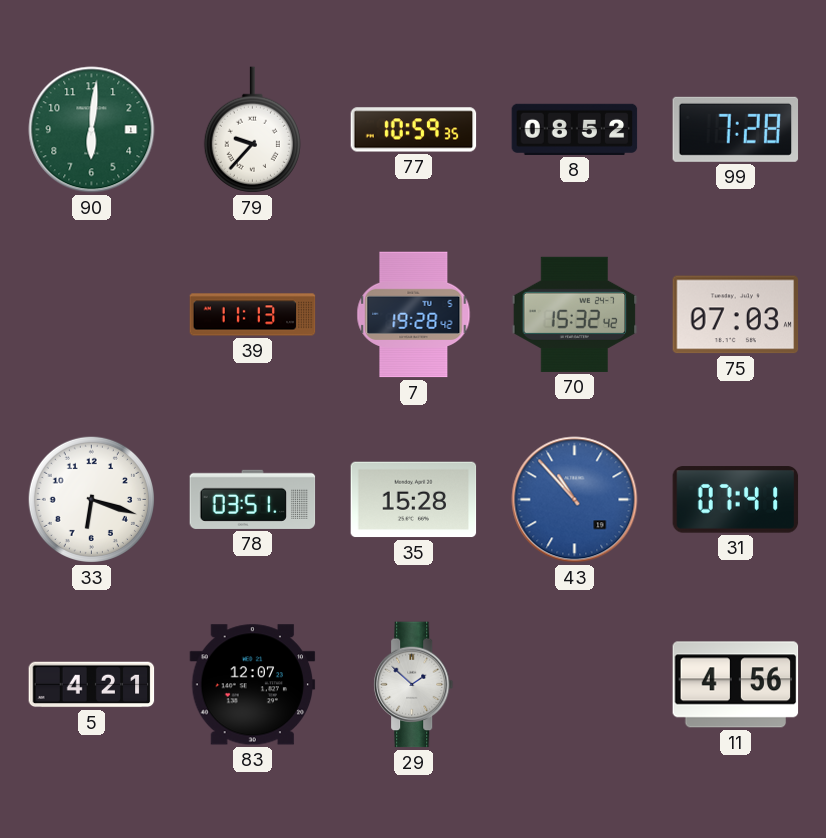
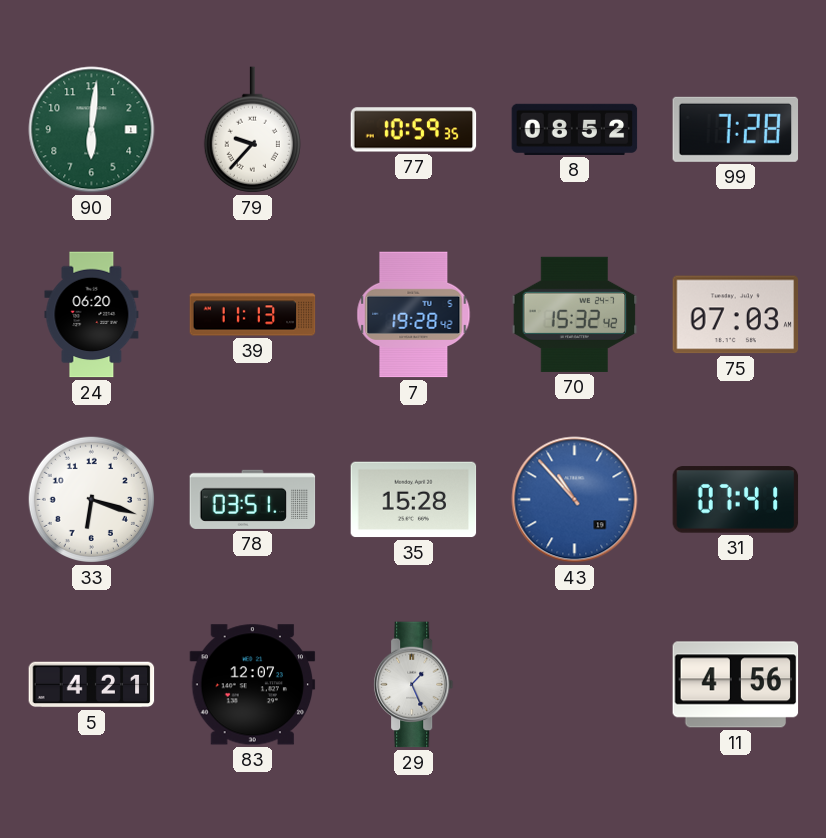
24: none -> 06:20 (92, 315)
29: 1:52 -> 1:26 (414, 685)
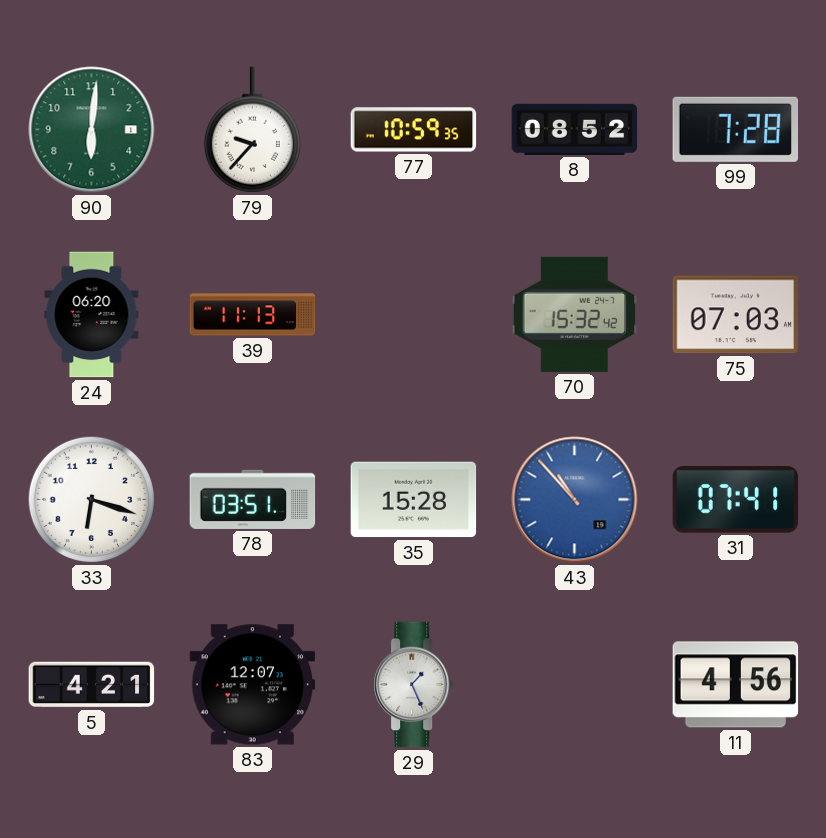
7: 19:28 -> none (414, 315)
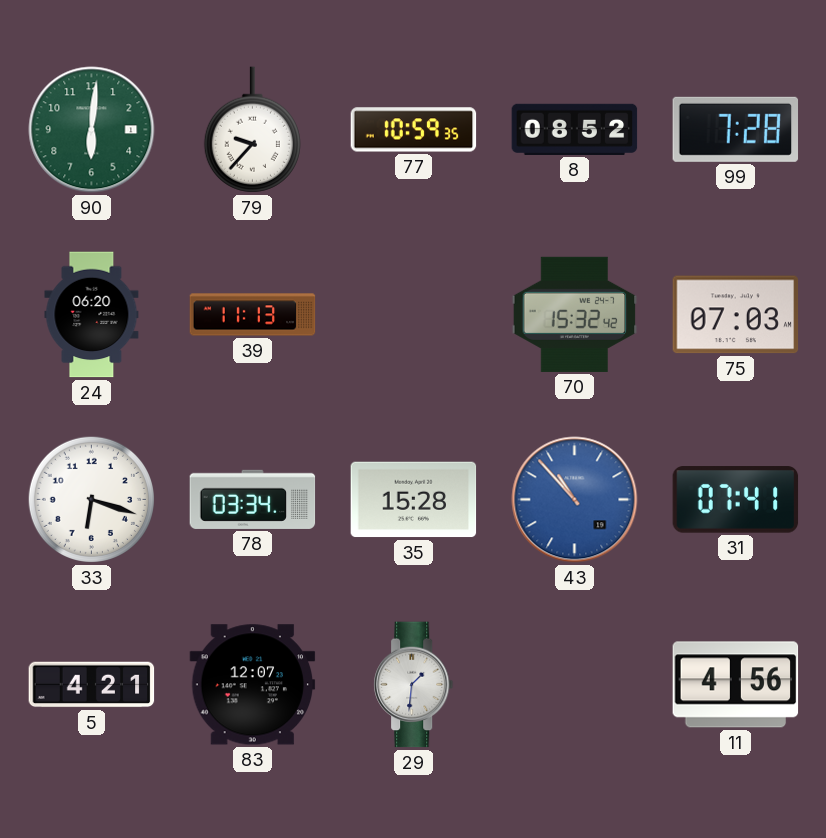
78: 03:51 -> 03:34 (253, 499)
29: 1:26 -> 1:31 (414, 685)
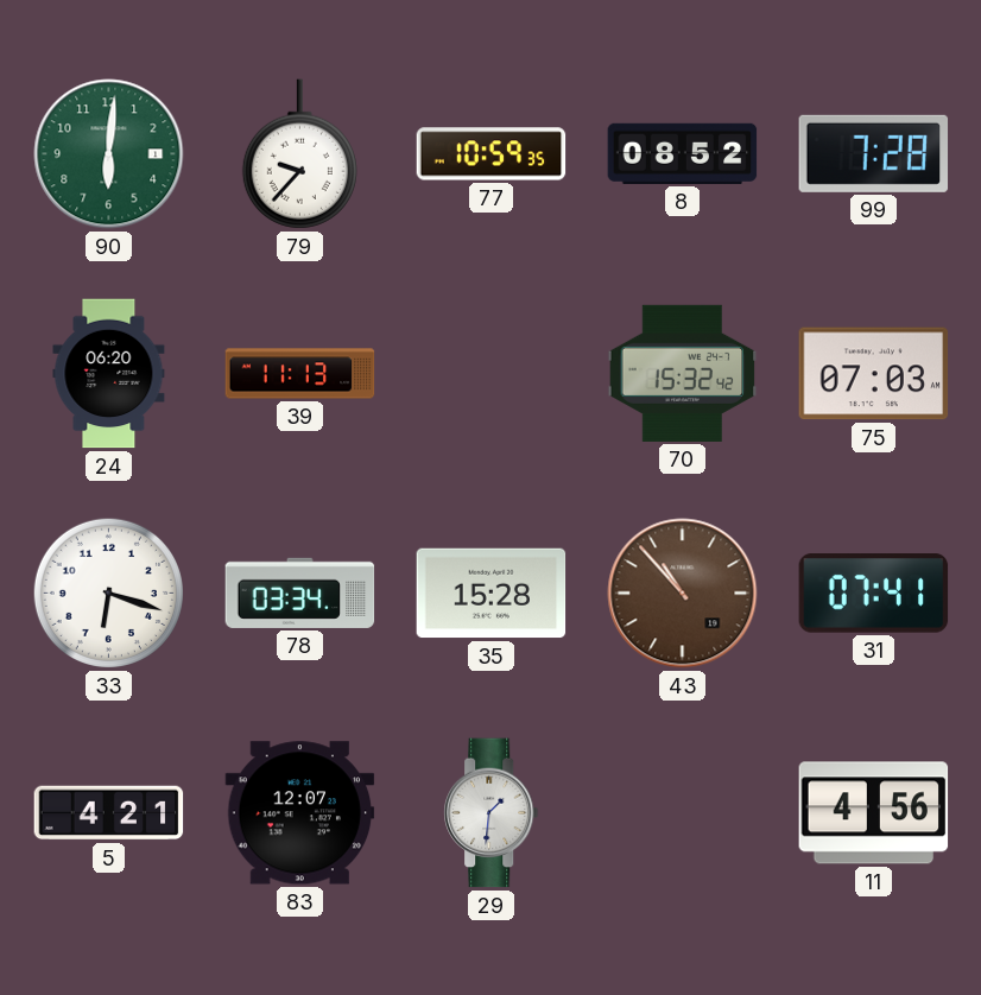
43 dial: blue -> brown (683, 594)
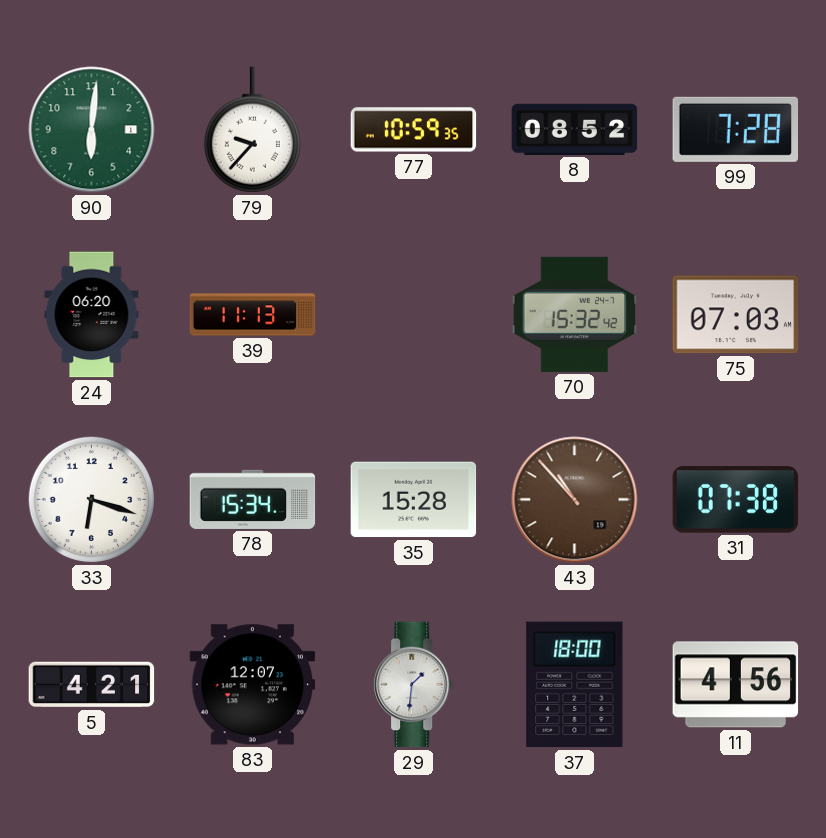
78: 03:34 -> 15:34 (253, 499)
31: 07:41 -> 07:38 (736, 500)
37: none -> 18:00 (575, 685)
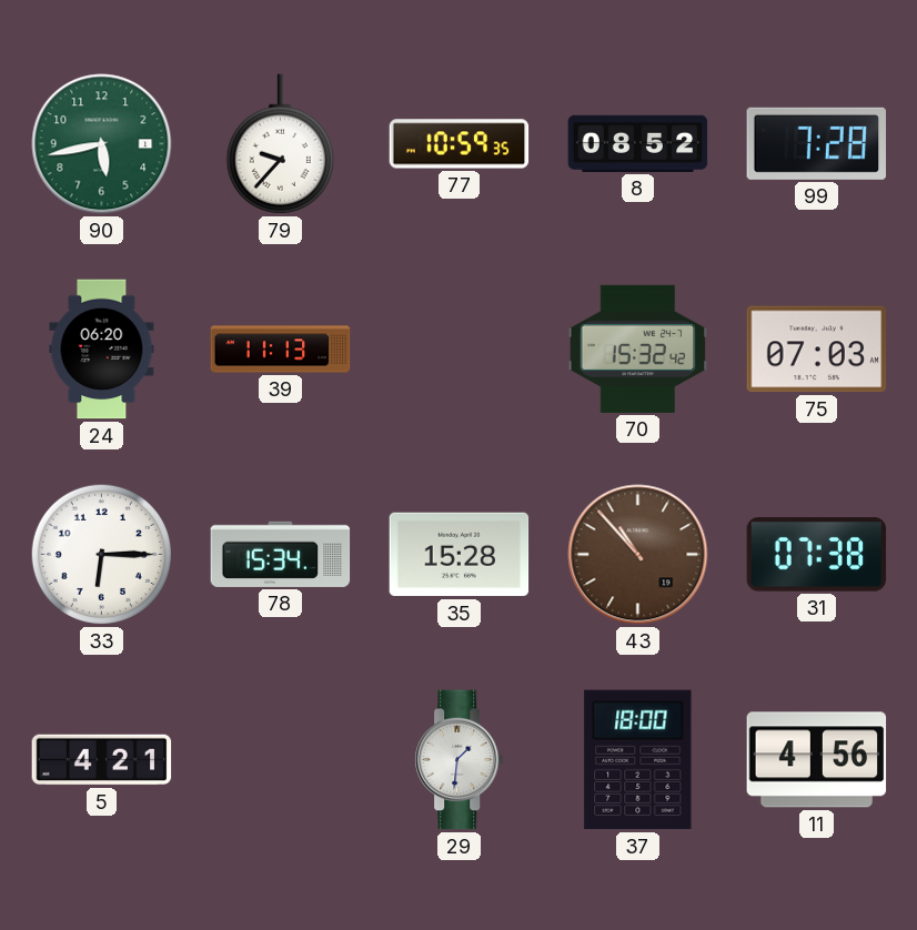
90: 6:01 -> 5:43 (102, 144)
33: 6:18 -> 6:15 (101, 554)
83: 12:07 -> none (253, 685)
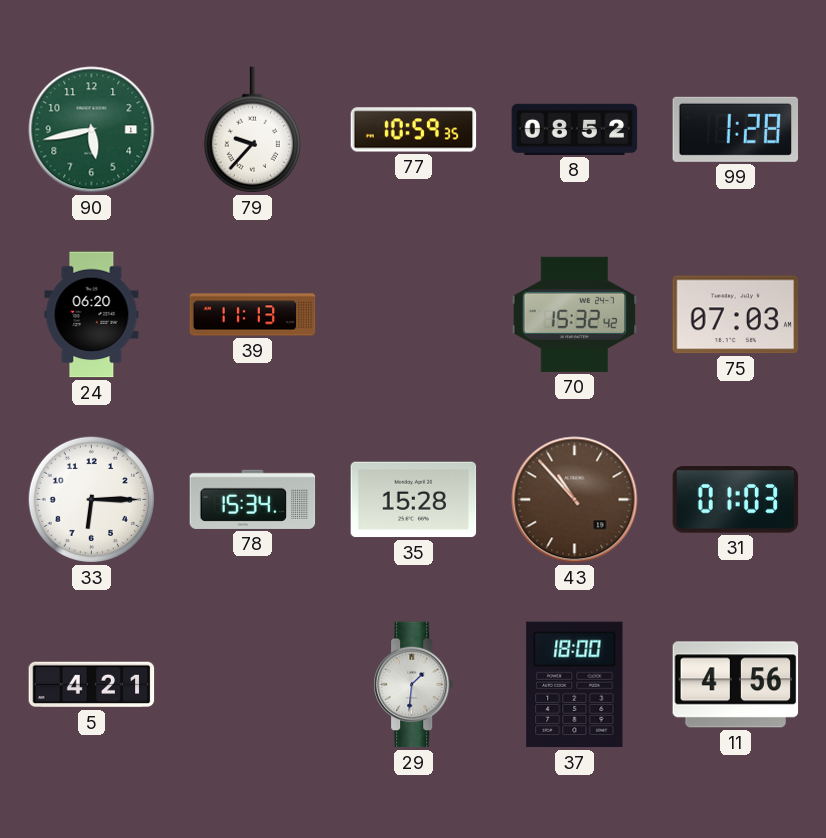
99: 7:28 -> 1:28 (736, 129)
31: 07:38 -> 01:03 (736, 500)
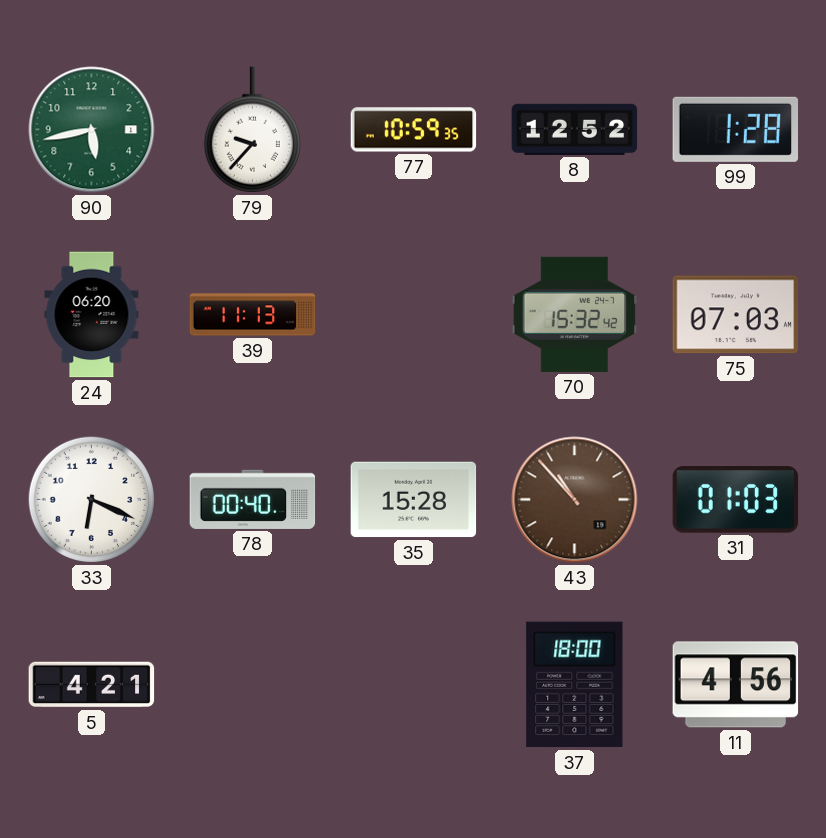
8: 08:52 -> 12:52 (575, 129)
33: 6:15 -> 6:19 (91, 499)
78: 15:34 -> 00:40 (253, 499)
29: 1:31 -> none (414, 685)
